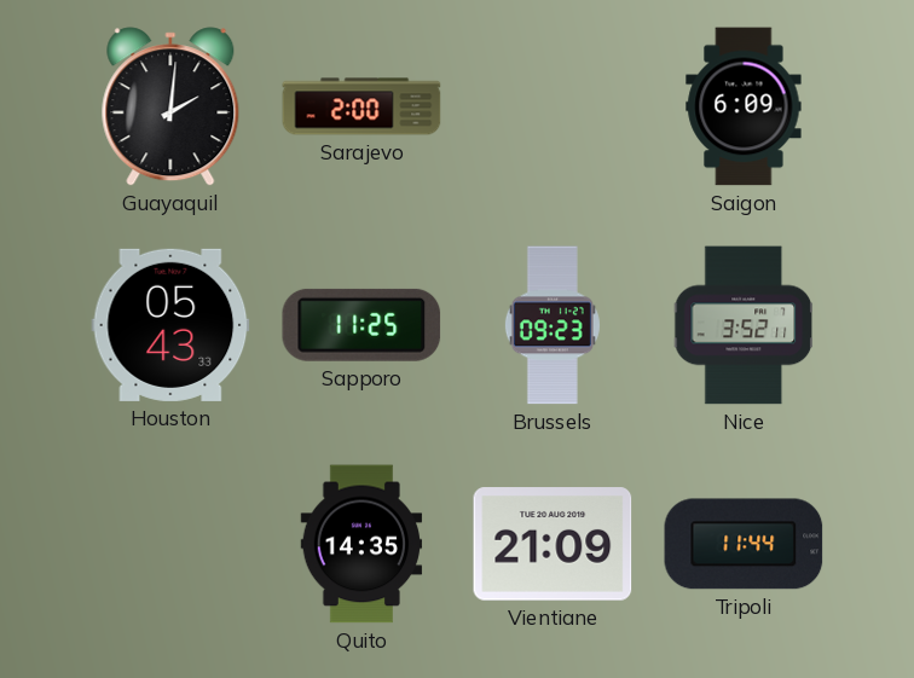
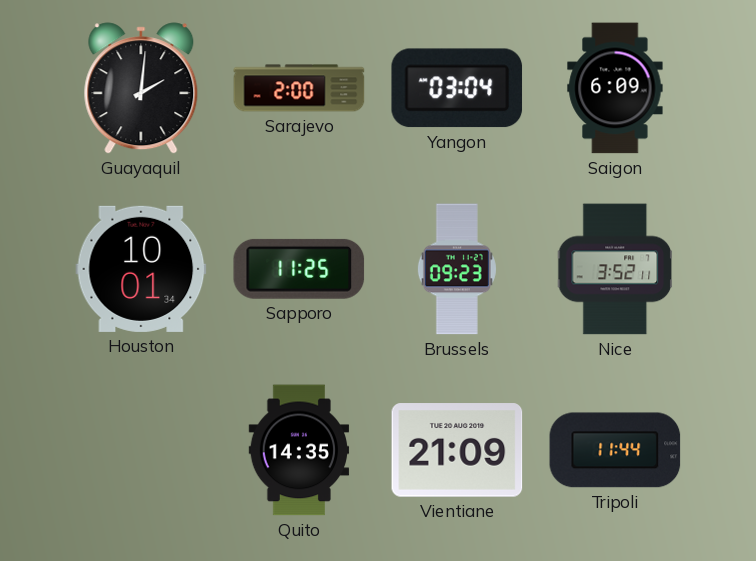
Yangon: none -> 03:04 (457, 88)
Houston: 05:43 -> 10:01 (141, 269)
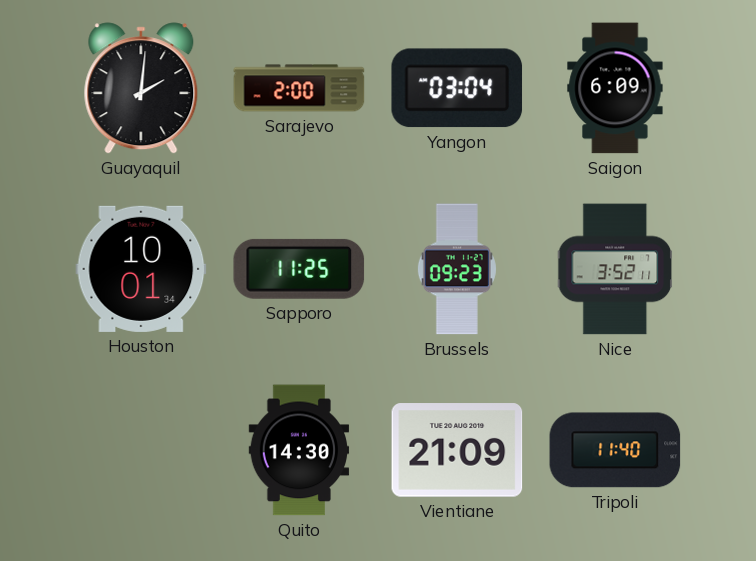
Quito: 14:35 -> 14:30 (299, 450)
Tripoli: 11:44 -> 11:40 (615, 450)
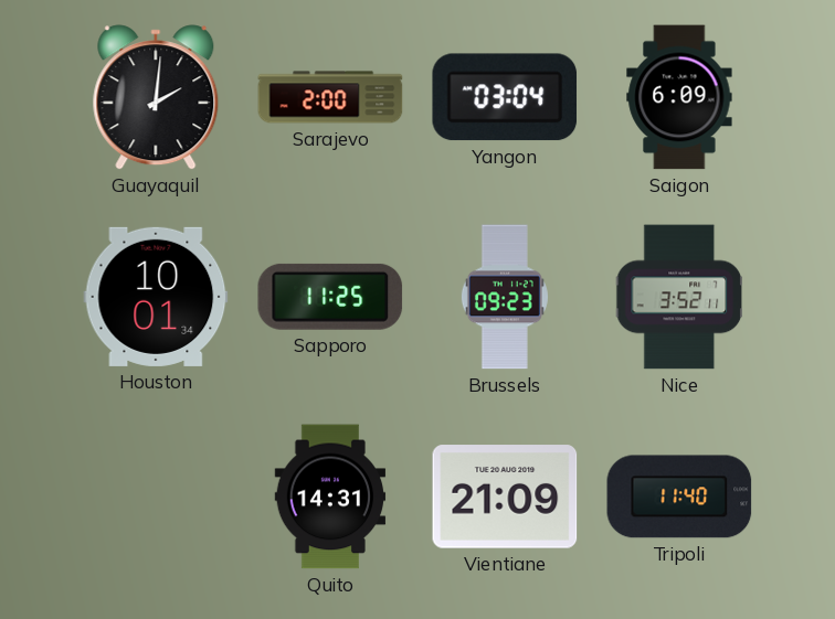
Quito: 14:30 -> 14:31 (330, 497)
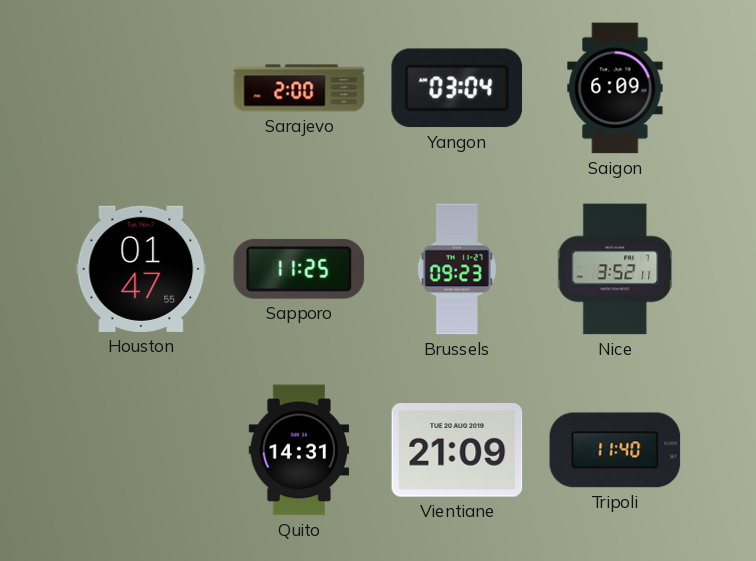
Guayaquil: 2:01 -> none (156, 97)
Houston: 10:01 -> 01:47 (141, 269)
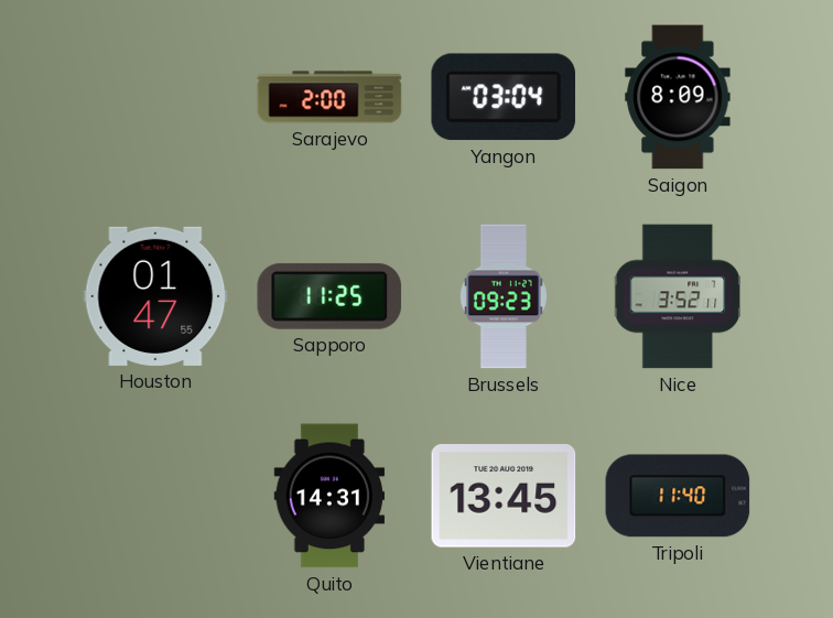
Saigon: 6:09 -> 8:09 (678, 97)
Vientiane: 21:09 -> 13:45 (504, 496)
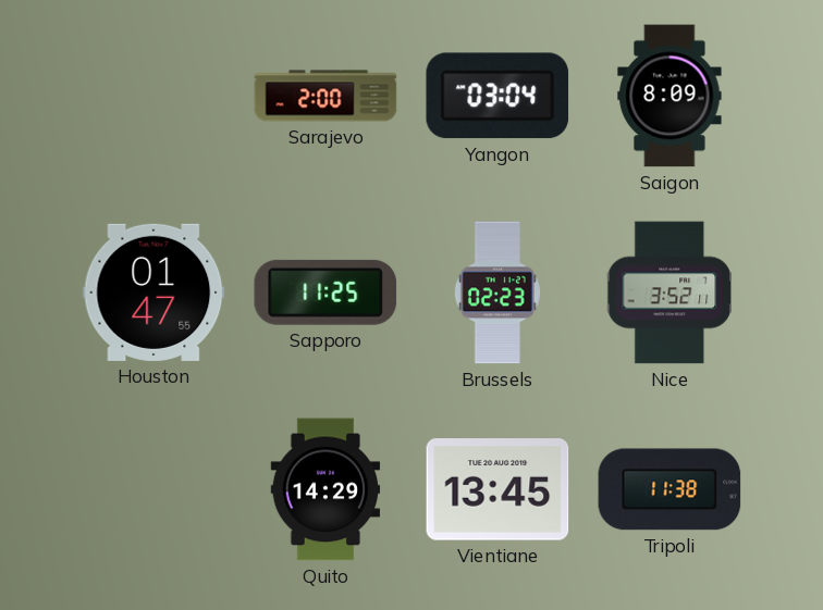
Brussels: 09:23 -> 02:23 (498, 292)
Quito: 14:31 -> 14:29 (325, 489)
Tripoli: 11:40 -> 11:38 (670, 489)
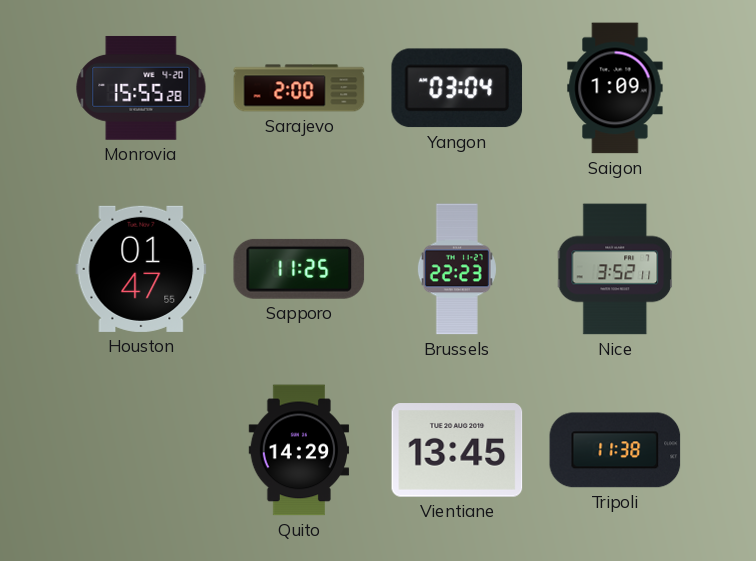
Monrovia: none -> 15:55 (141, 88)
Saigon: 8:09 -> 1:09 (615, 88)
Brussels: 02:23 -> 22:23 (457, 269)
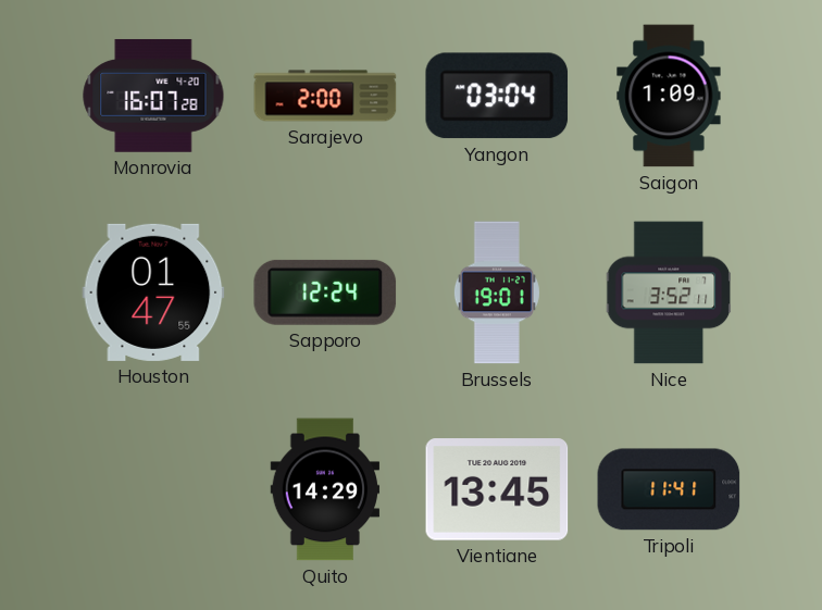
Monrovia: 15:55 -> 16:07 (153, 96)
Sapporo: 11:25 -> 12:24 (325, 292)
Brussels: 22:23 -> 19:01 (497, 292)
Tripoli: 11:38 -> 11:41 (669, 489)
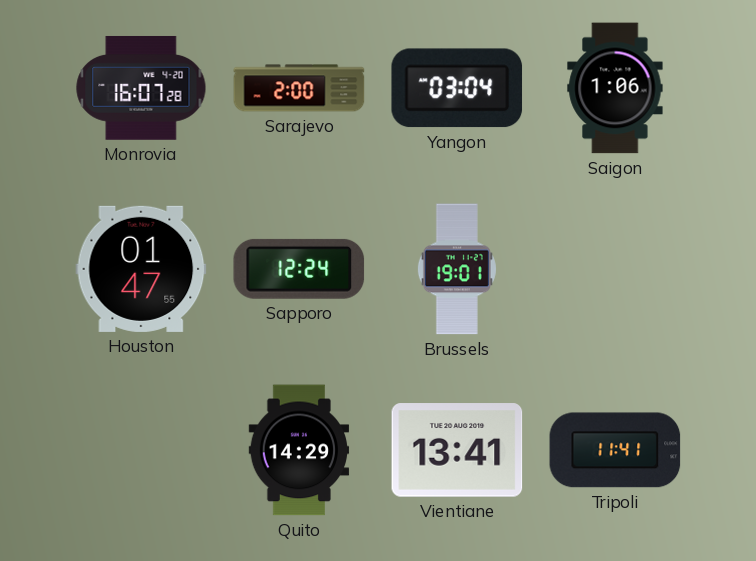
Saigon: 1:09 -> 1:06 (615, 88)
Nice: 3:52 -> none (669, 292)
Vientiane: 13:45 -> 13:41 (457, 450)
